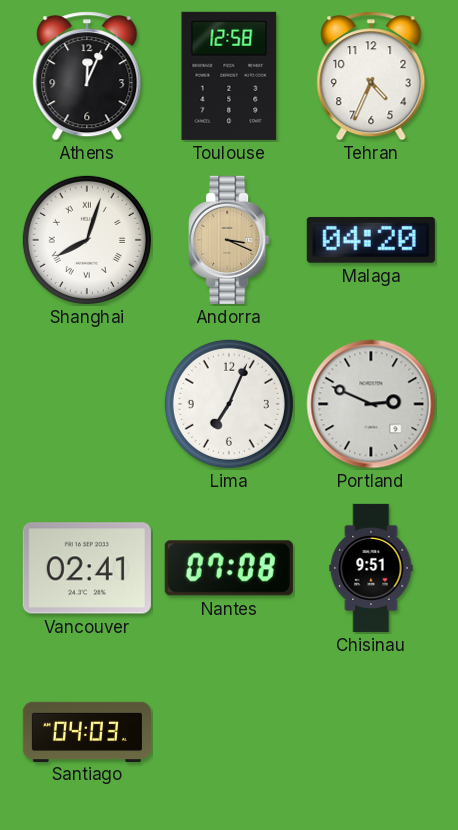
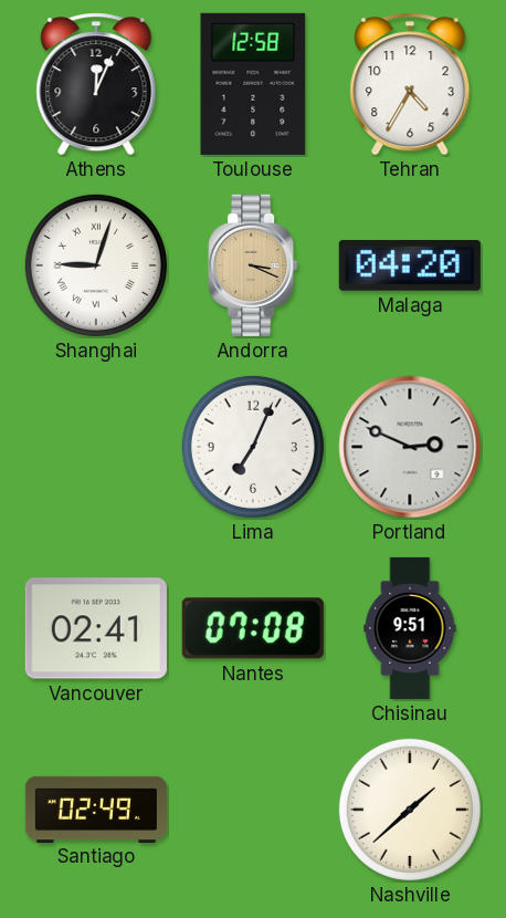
Tehran: 4:34 -> 4:35 (410, 84)
Shanghai: 8:03 -> 9:03 (96, 265)
Santiago: 04:03 -> 02:49 (96, 809)
Nashville: none -> 1:38 (410, 810)
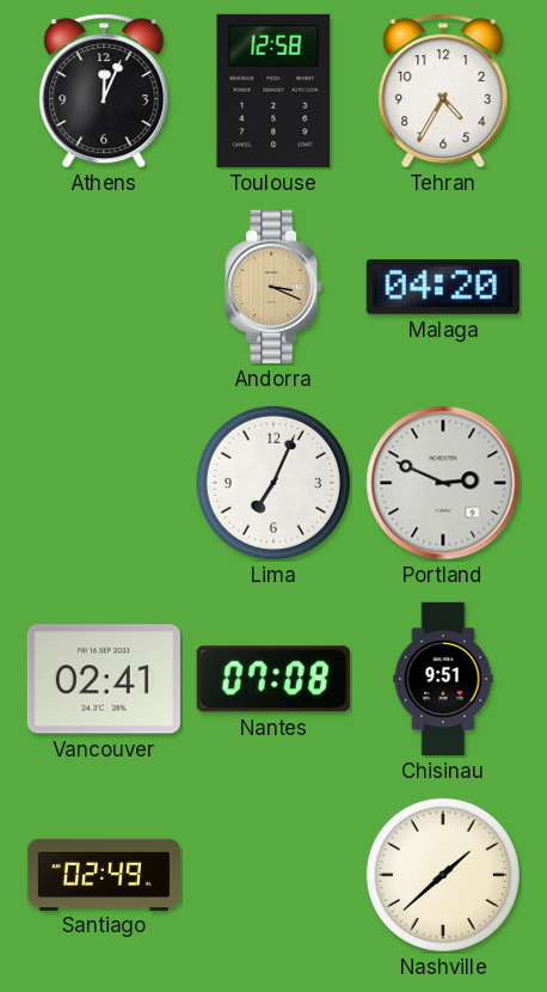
Shanghai: 9:03 -> none (96, 265)
